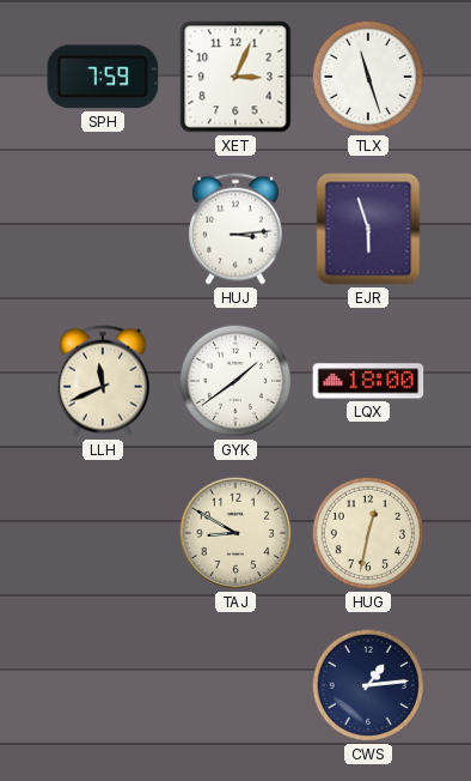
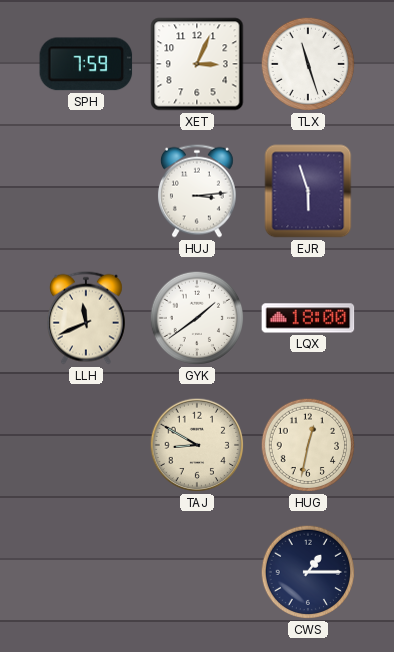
CWS: 1:14 -> 1:15 (308, 572)
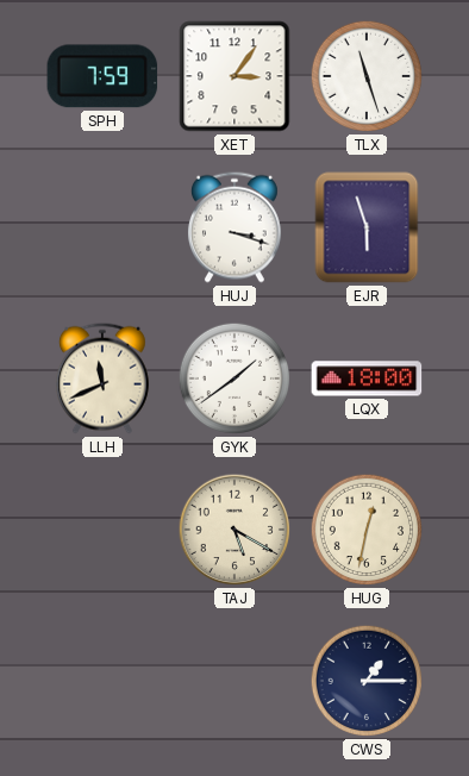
XET: 3:04 -> 3:06 (234, 76)
HUJ: 3:14 -> 3:18 (234, 227)
TAJ: 8:50 -> 5:20 (234, 530)
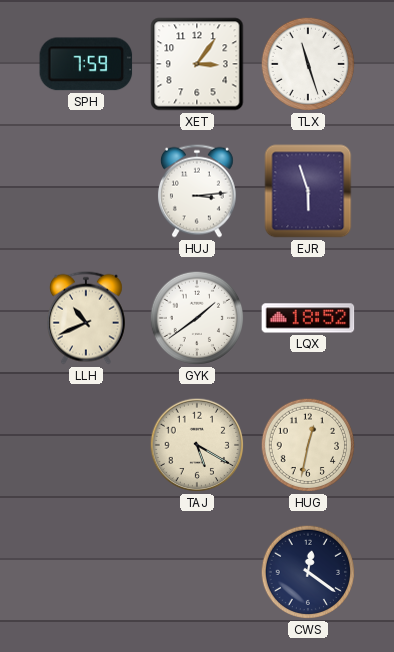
HUJ: 3:18 -> 3:14 (197, 191)
LLH: 11:41 -> 10:41 (86, 318)
LQX: 18:00 -> 18:52 (308, 318)
CWS: 1:15 -> 12:21 (308, 572)
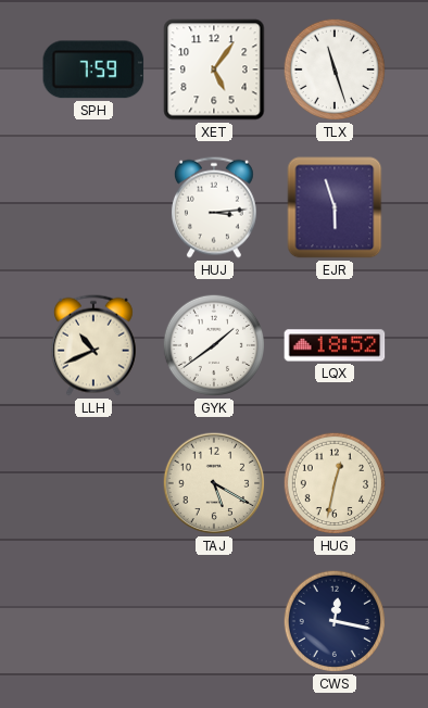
XET: 3:06 -> 5:06 (214, 69)
CWS: 12:21 -> 12:17 (335, 621)
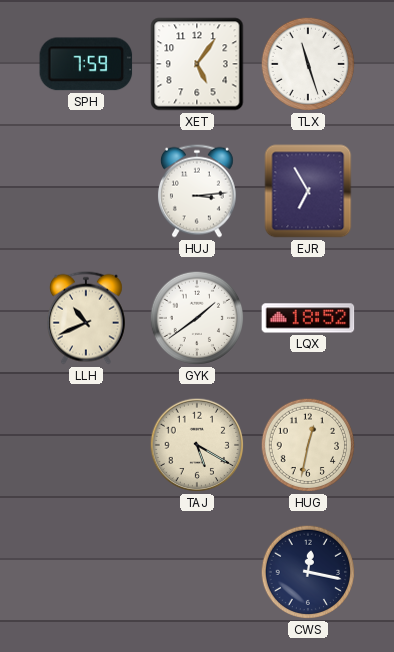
EJR: 5:57 -> 6:55 (308, 191)
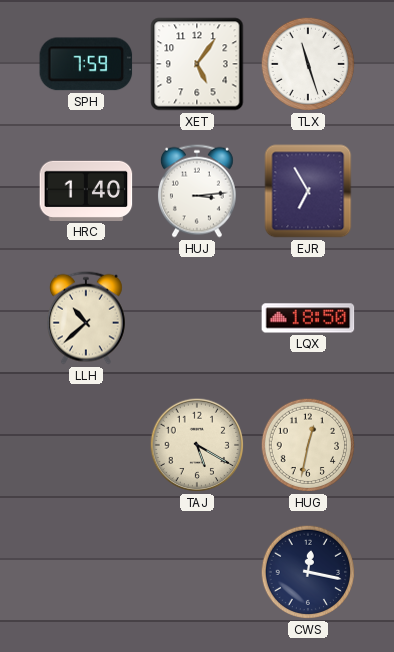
HRC: none -> 1:40 (86, 191)
LLH: 10:41 -> 10:38 (86, 318)
GYK: 1:39 -> none (197, 318)
LQX: 18:52 -> 18:50 (308, 318)
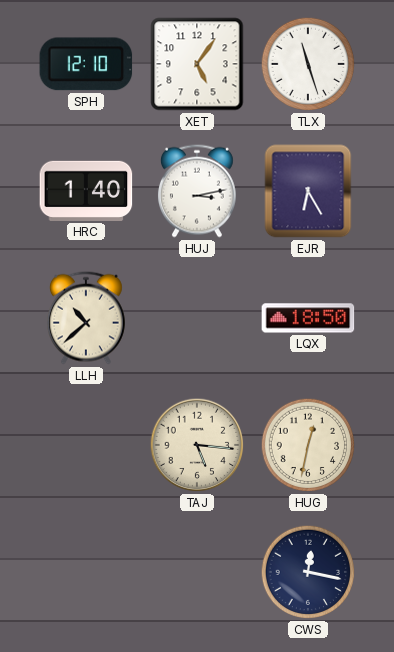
SPH: 7:59 -> 12:10 (86, 64)
HUJ: 3:14 -> 3:13 (197, 191)
EJR: 6:55 -> 6:25 (308, 191)
TAJ: 5:20 -> 5:16 (197, 445)
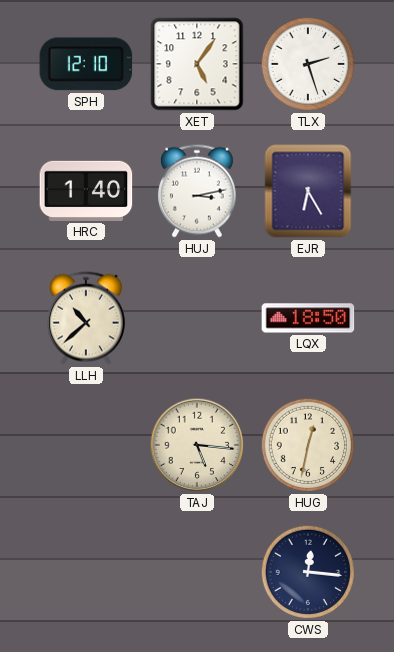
TLX: 11:27 -> 2:27 (308, 64)
CWS: 12:17 -> 12:16 (308, 572)
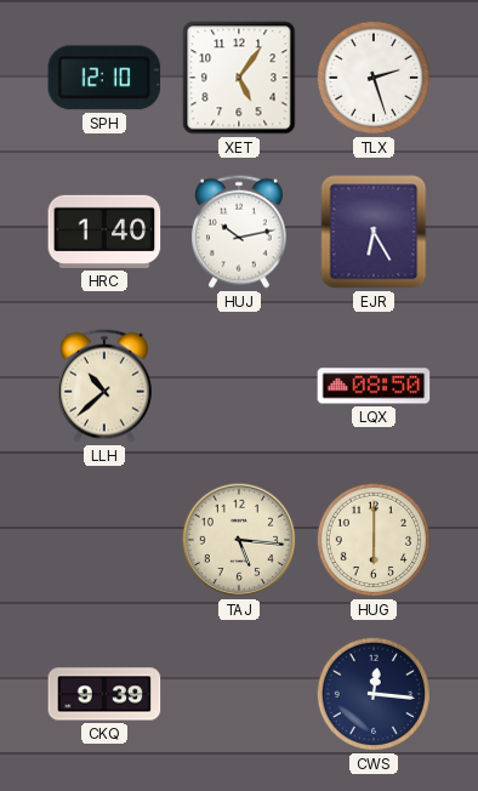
HUJ: 3:13 -> 10:13 (239, 232)
LQX: 18:50 -> 08:50 (374, 386)
HUG: 12:32 -> 6:00 (374, 540)
CKQ: none -> 9:39 (104, 694)
